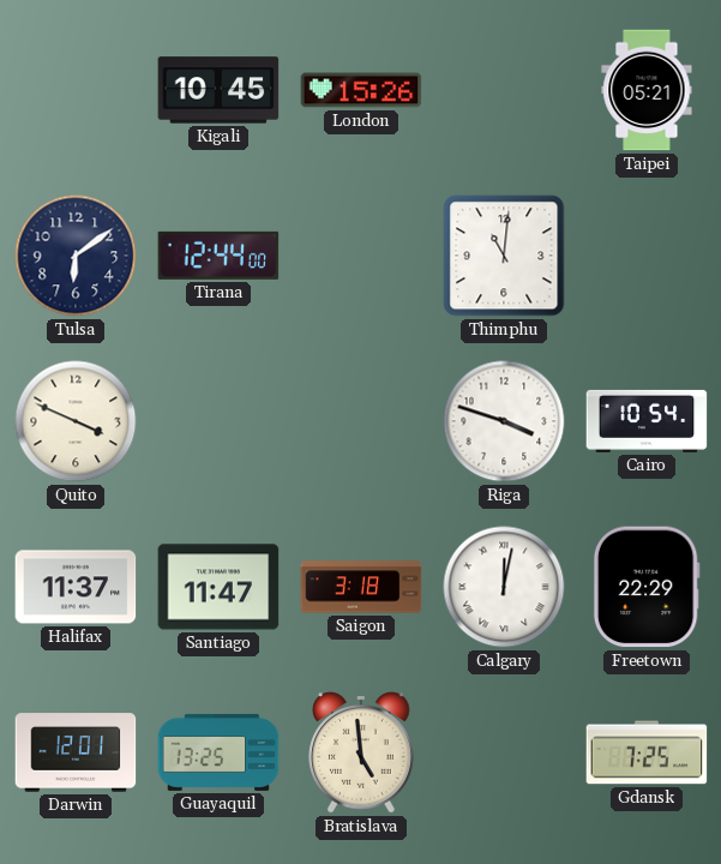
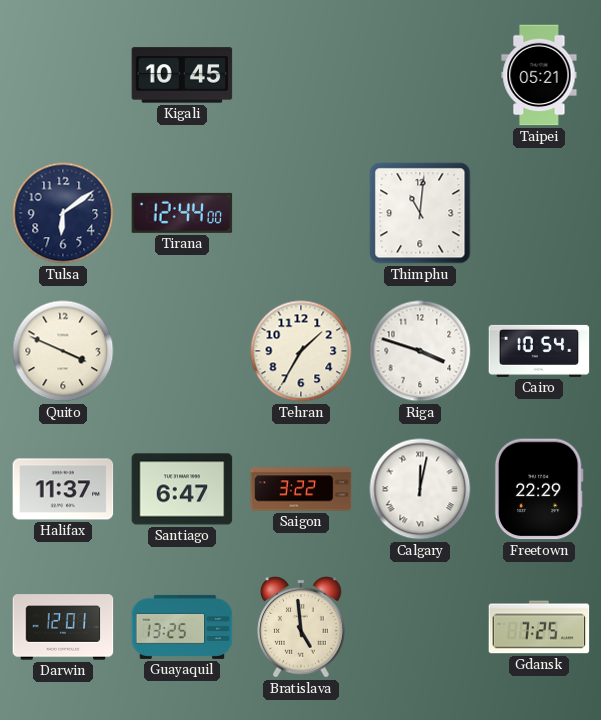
London: 15:26 -> none (361, 90)
Tehran: none -> 1:35 (301, 351)
Santiago: 11:47 -> 6:47 (182, 489)
Saigon: 3:18 -> 3:22 (301, 489)
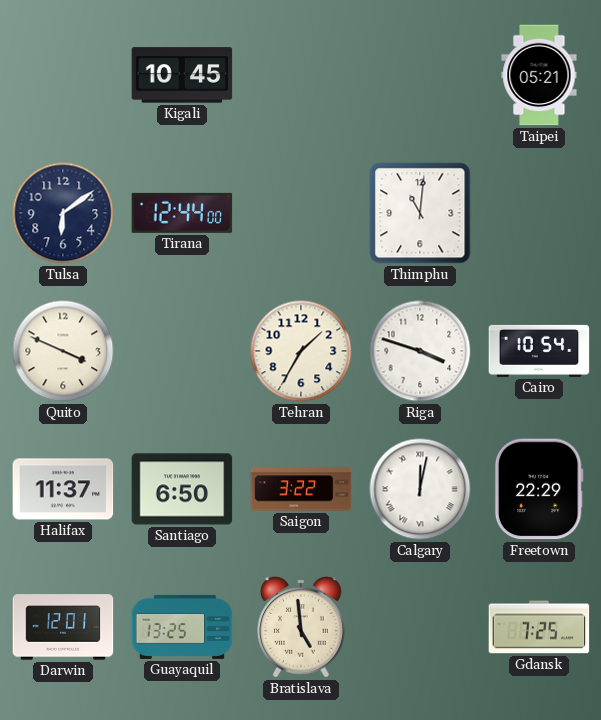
Santiago: 6:47 -> 6:50 (182, 489)
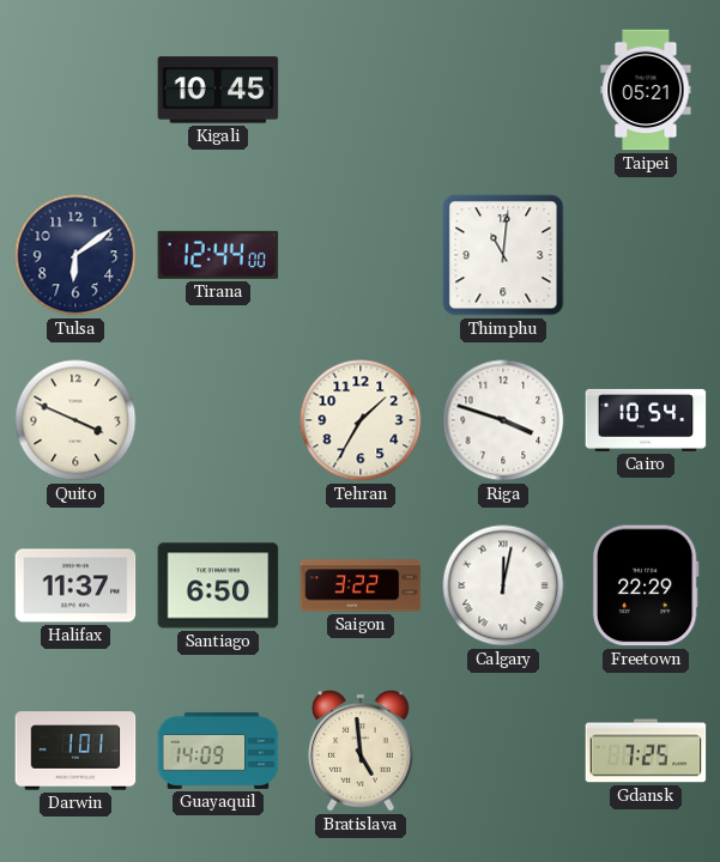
Darwin: 12:01 -> 1:01 (75, 751)
Guayaquil: 13:25 -> 14:09 (218, 751)
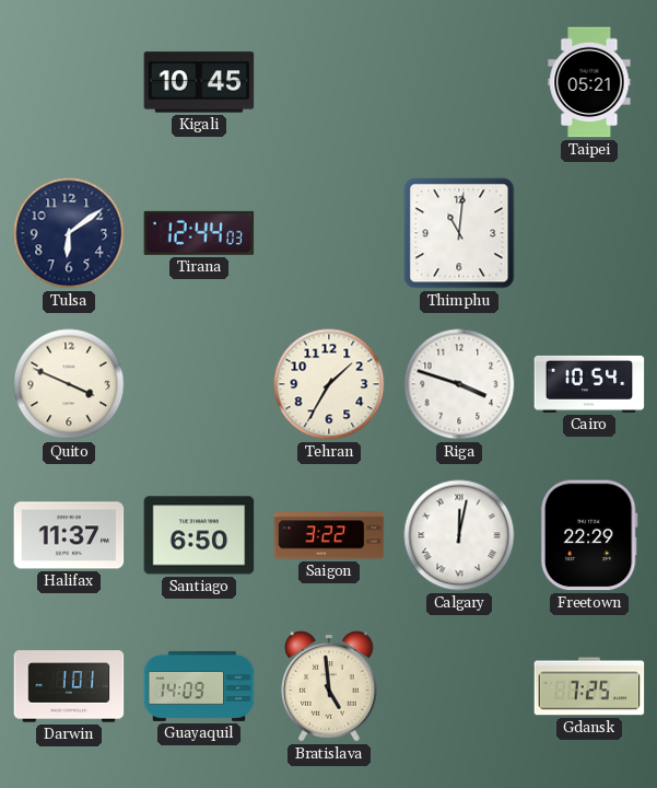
Tirana: 12:44:00 -> 12:44:03 (199, 233)
